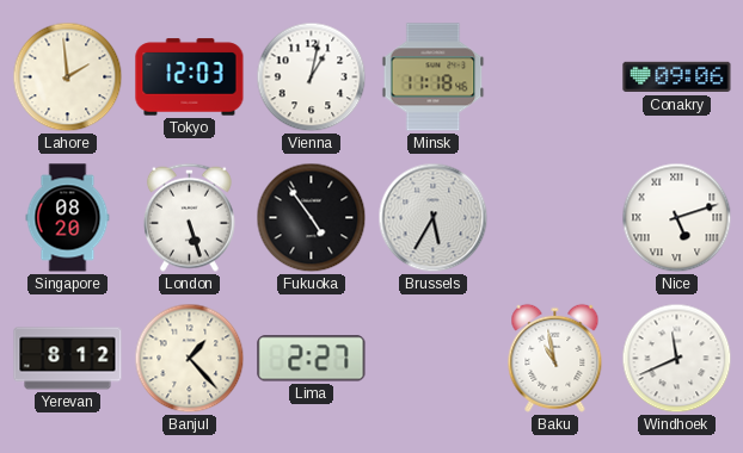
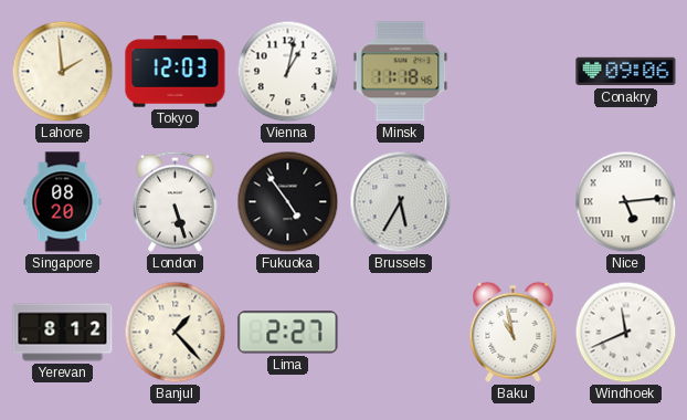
Nice: 5:12 -> 5:14 (626, 202)
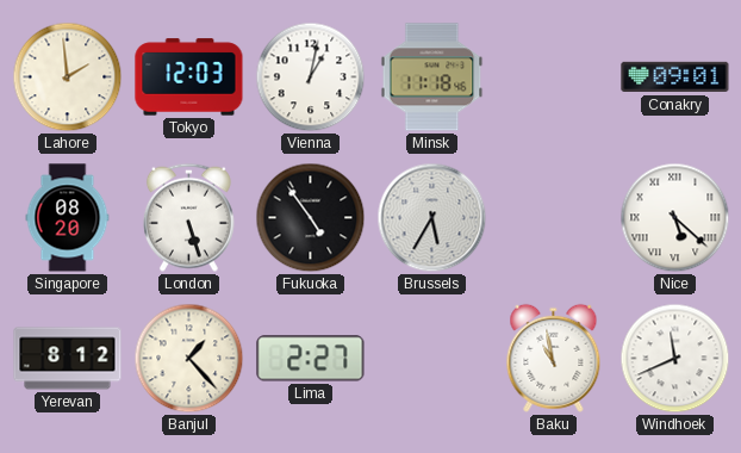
Conakry: 09:06 -> 09:01 (675, 77)
Nice: 5:14 -> 5:22 (675, 218)
